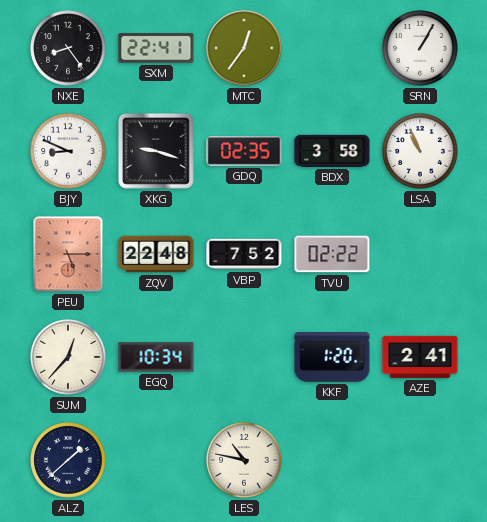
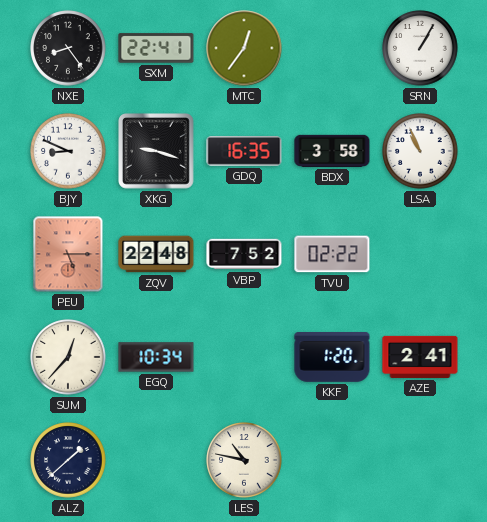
GDQ: 02:35 -> 16:35 (244, 152)
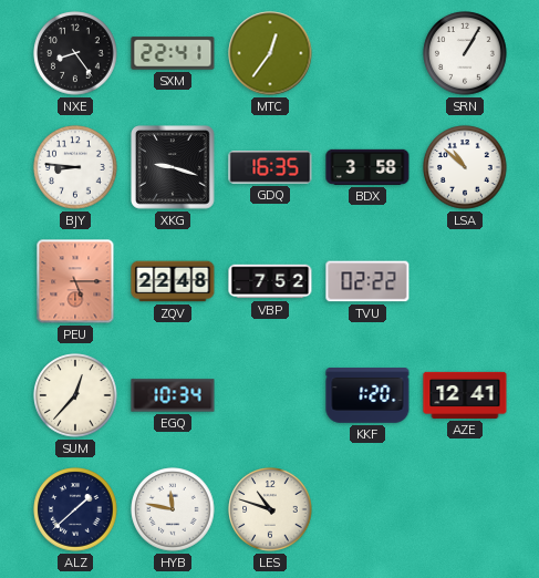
BJY: 8:49 -> 8:46 (75, 167)
LSA: 10:56 -> 10:52 (465, 167)
AZE: 2:41 -> 12:41 (465, 395)
HYB: none -> 11:47 (173, 509)
LES: 10:47 -> 10:48 (270, 509)
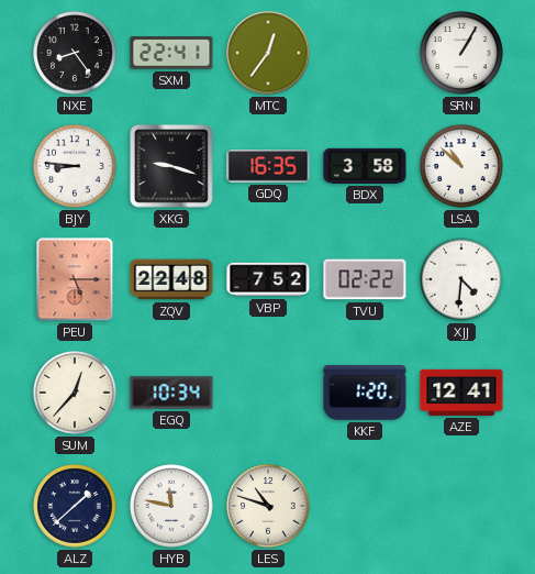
XJJ: none -> 4:31 (461, 279)
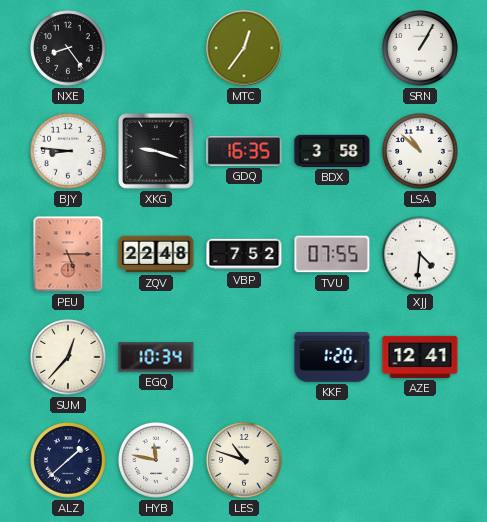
SXM: 22:41 -> none (171, 53)
TVU: 02:22 -> 07:55 (332, 254)
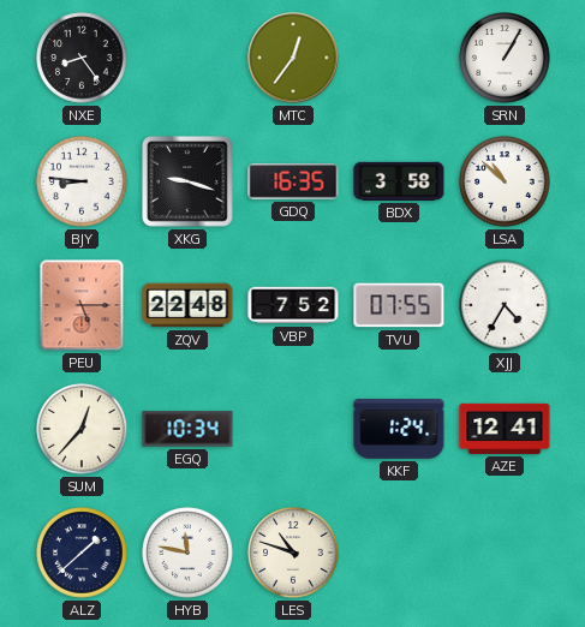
XJJ: 4:31 -> 4:35 (505, 305)
KKF: 1:20 -> 1:24 (399, 430)
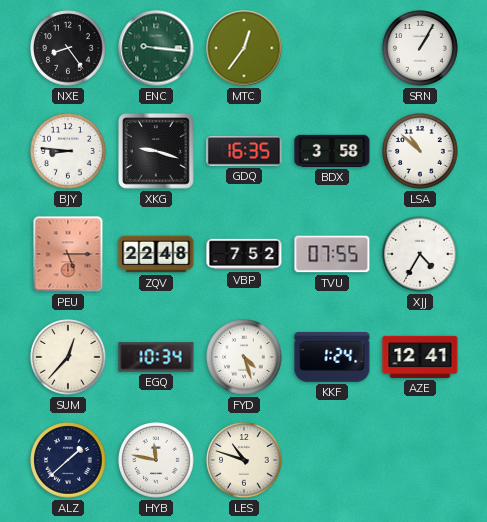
ENC: none -> 9:16 (156, 48)
FYD: none -> 4:27 (244, 357)
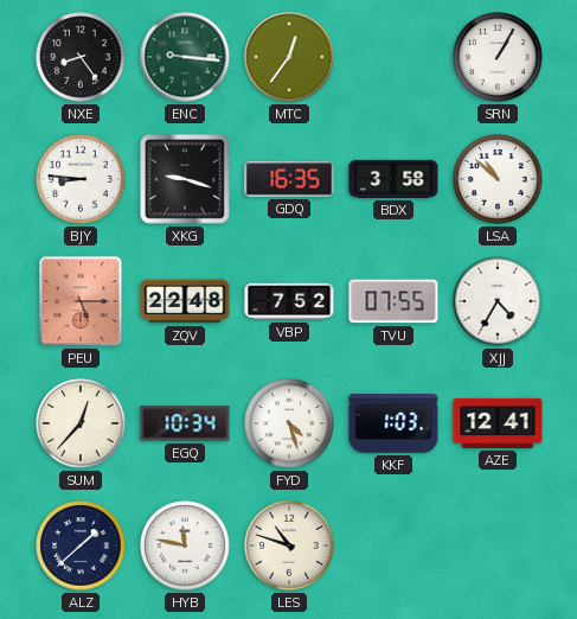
KKF: 1:24 -> 1:03 (393, 425)
